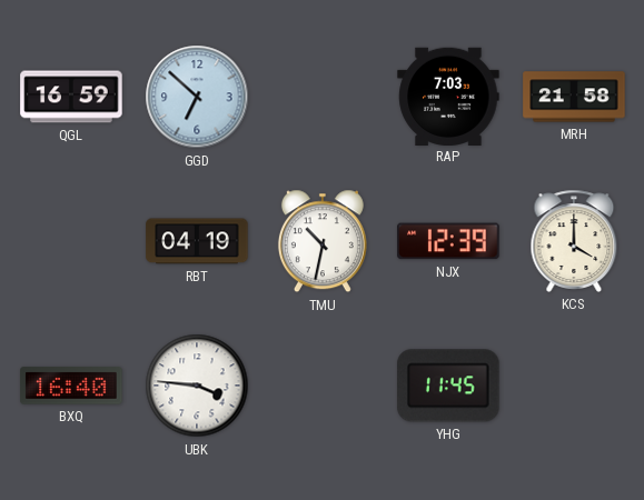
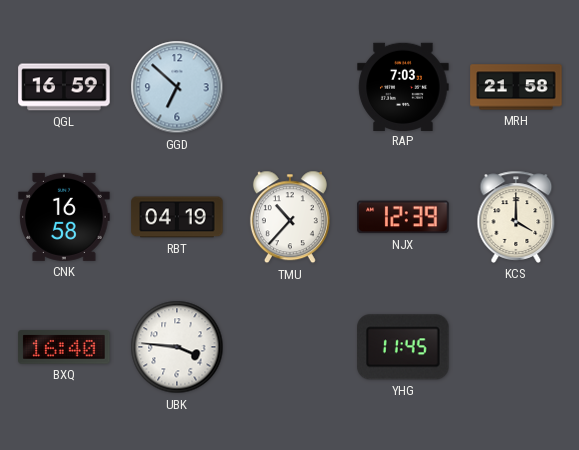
CNK: none -> 16:58 (64, 217)
TMU: 10:32 -> 10:37 (290, 217)
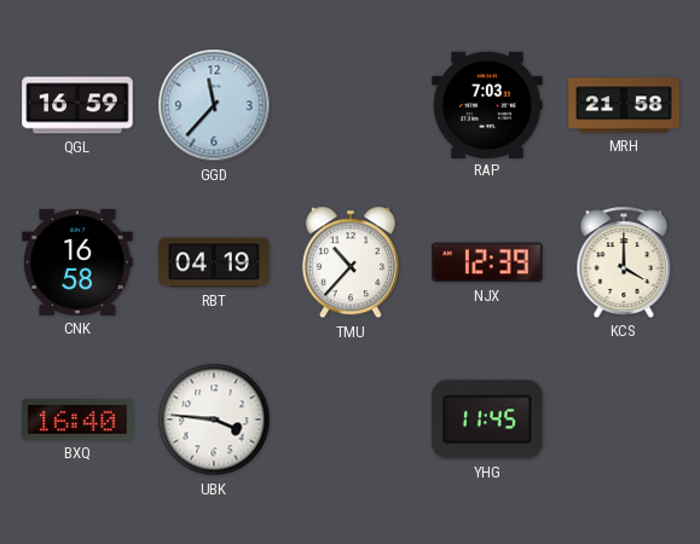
GGD: 6:52 -> 11:37 (214, 105)
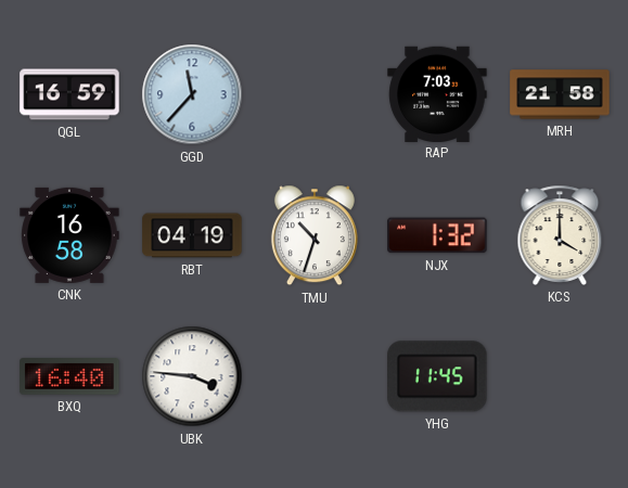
TMU: 10:37 -> 10:33 (315, 235)
NJX: 12:39 -> 1:32 (437, 235)
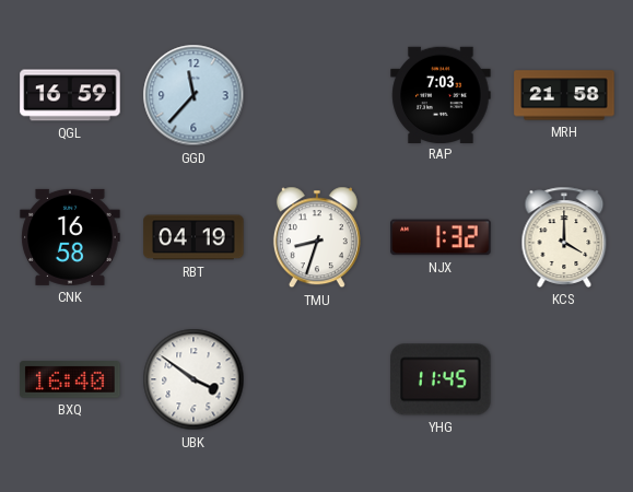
TMU: 10:33 -> 8:33 (317, 237)
UBK: 3:46 -> 3:51 (194, 379)
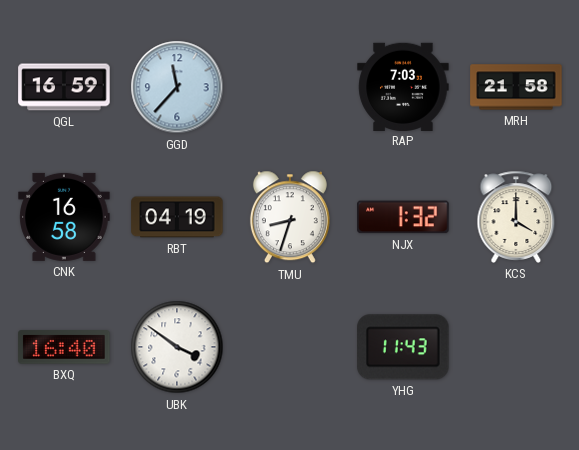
YHG: 11:45 -> 11:43 (403, 347)
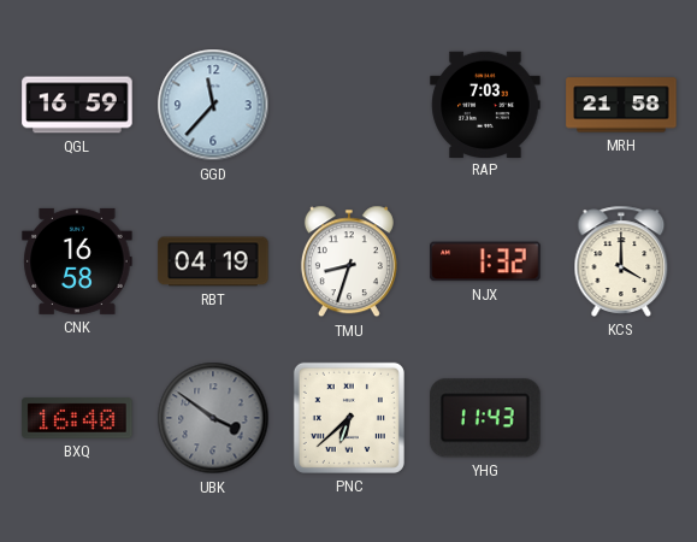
UBK dial: white -> grey (213, 418)
PNC: none -> 6:38 (349, 418)
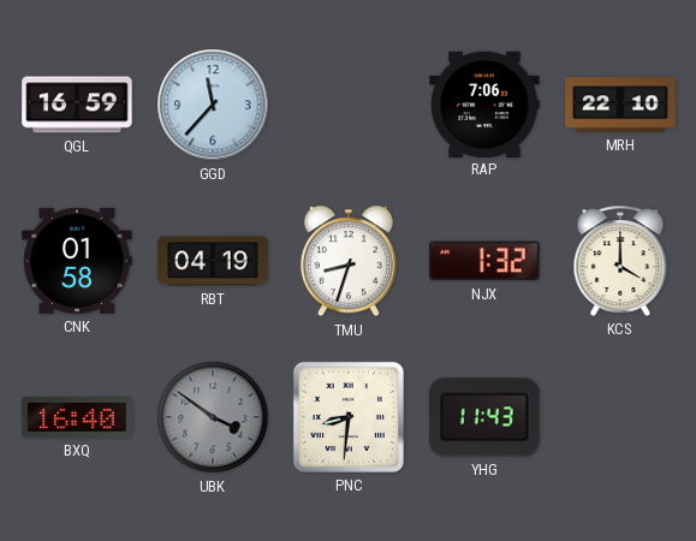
RAP: 7:03 -> 7:06 (484, 103)
MRH: 21:58 -> 22:10 (620, 105)
CNK: 16:58 -> 01:58 (77, 261)
PNC: 6:38 -> 8:31 (349, 417)
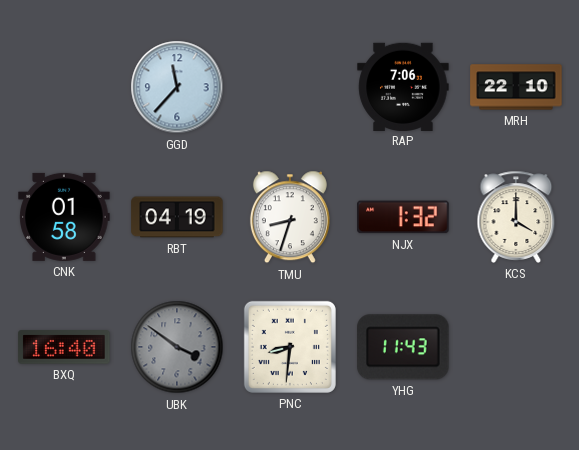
QGL: 16:59 -> none (77, 105)
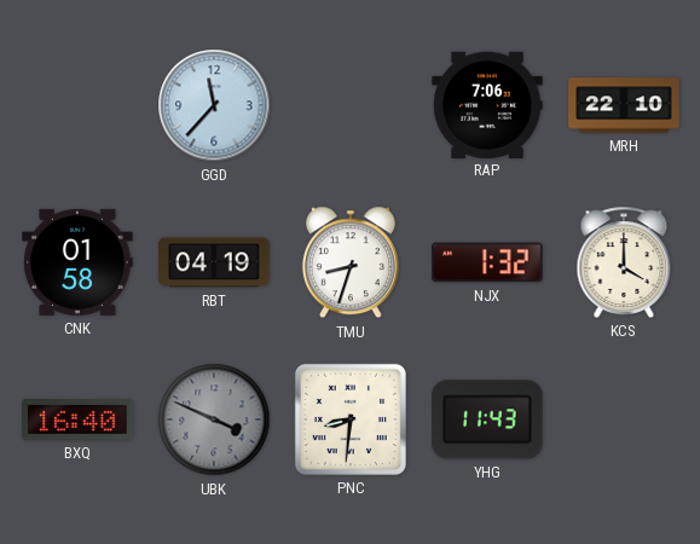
UBK: 3:51 -> 3:49 (214, 419)
